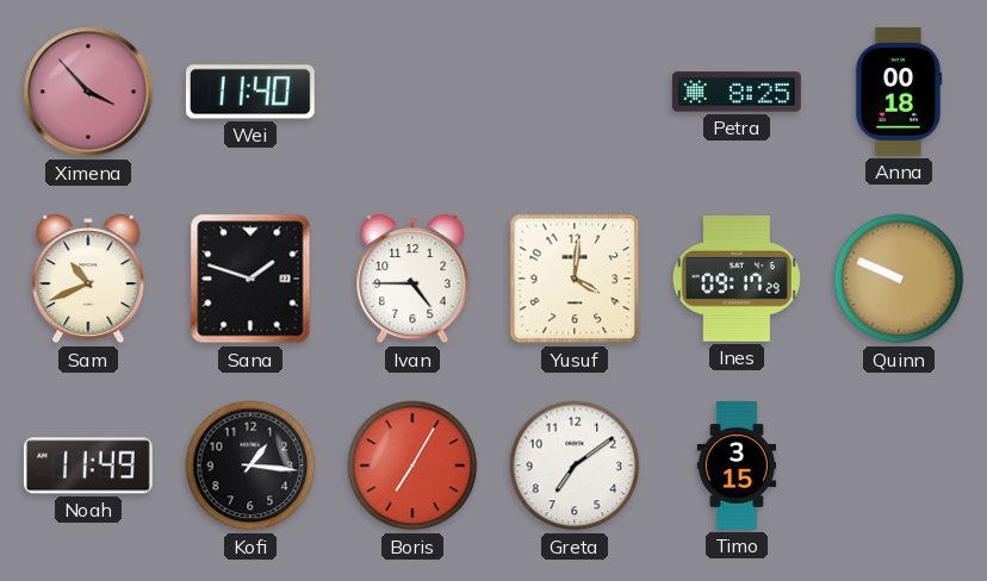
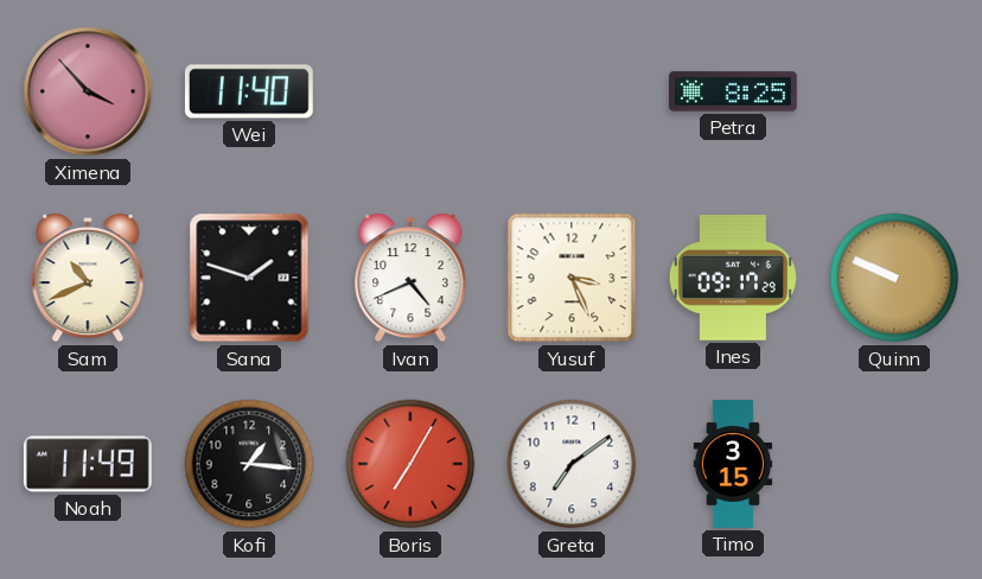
Anna: 00:18 -> none (899, 93)
Ivan: 4:45 -> 4:41 (410, 278)
Yusuf: 4:01 -> 3:26 (572, 278)
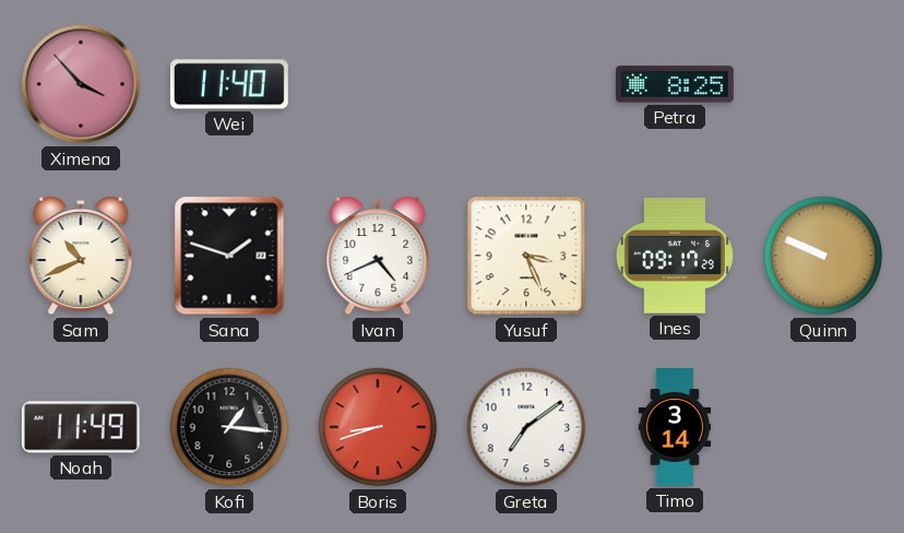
Boris: 7:05 -> 8:42 (378, 427)
Timo: 3:15 -> 3:14 (675, 428)
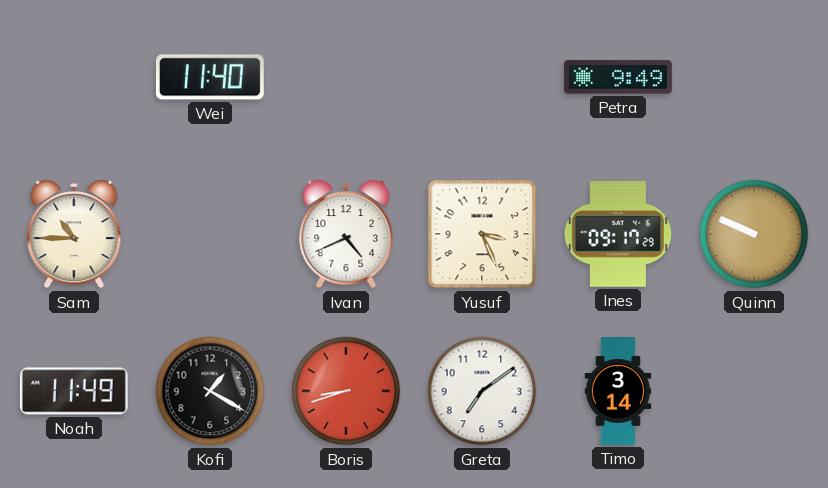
Ximena: 3:53 -> none (81, 84)
Petra: 8:25 -> 9:49 (618, 77)
Sam: 10:41 -> 10:45 (74, 234)
Sana: 1:48 -> none (229, 256)
Kofi: 1:16 -> 1:20 (210, 391)
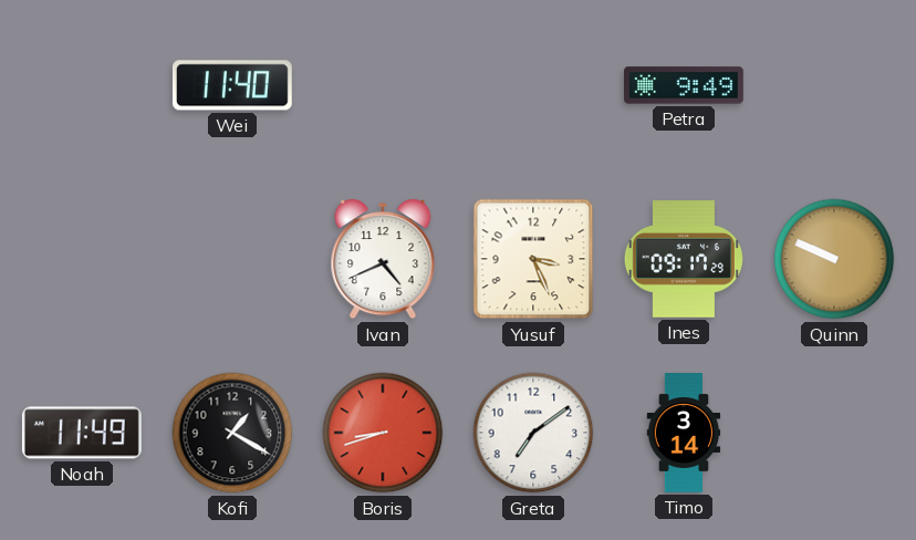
Sam: 10:45 -> none (74, 234)
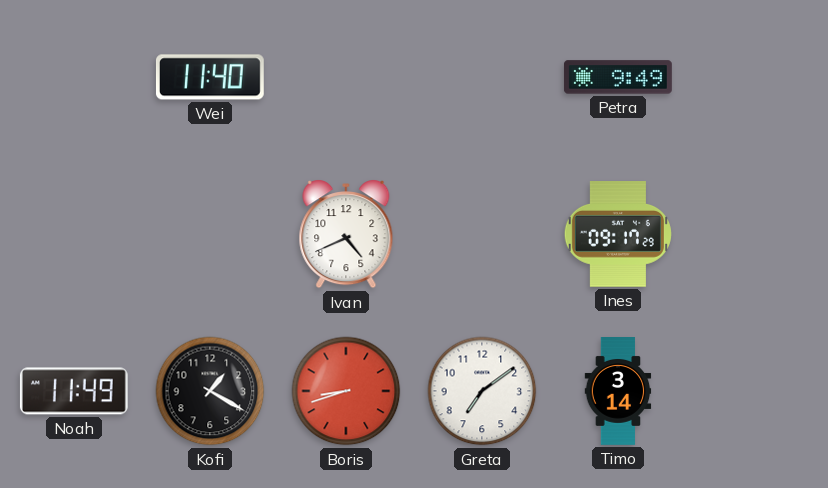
Yusuf: 3:26 -> none (533, 259)
Quinn: 9:49 -> none (834, 259)
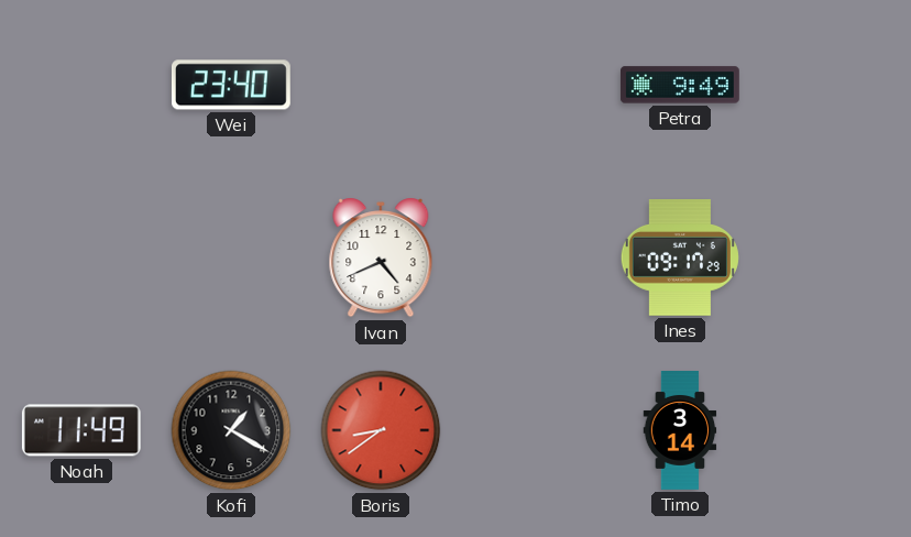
Wei: 11:40 -> 23:40 (231, 85)
Boris: 8:42 -> 8:39 (381, 430)
Greta: 7:09 -> none (482, 391)
